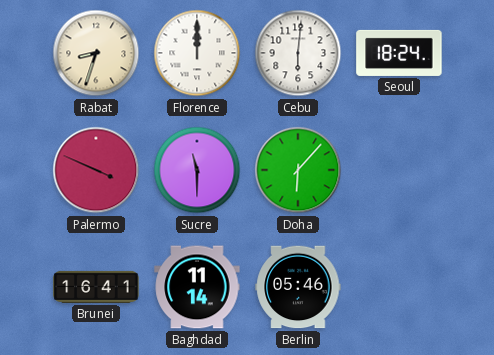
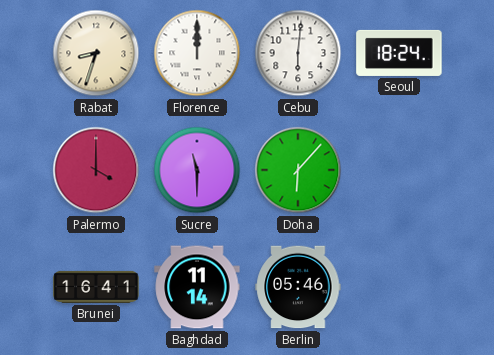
Palermo: 3:49 -> 4:00 (96, 170)
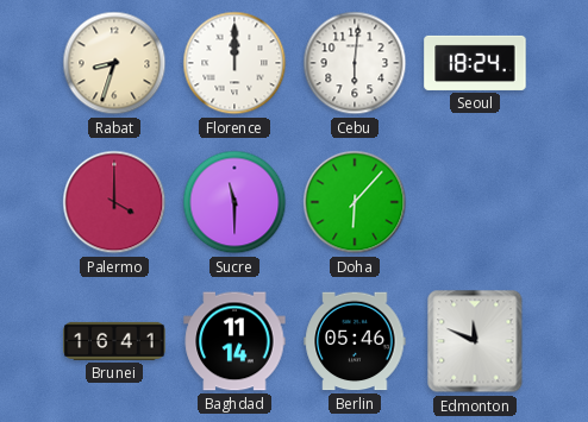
Edmonton: none -> 11:49 (475, 341)
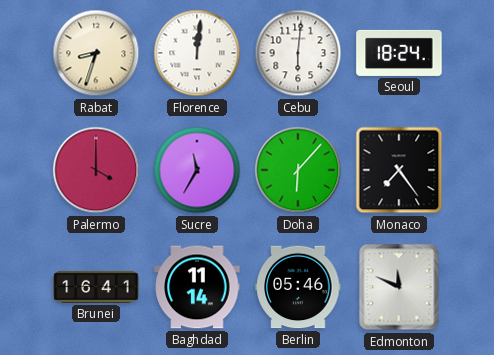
Florence: 12:00 -> 12:01 (197, 53)
Sucre: 11:30 -> 11:35 (197, 170)
Monaco: none -> 7:24 (399, 170)
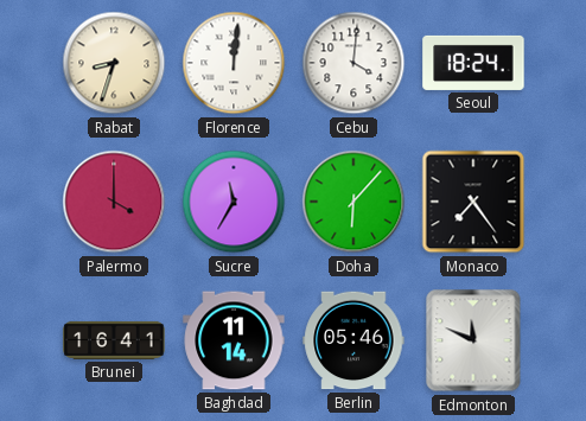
Cebu: 6:01 -> 4:01 (353, 63)
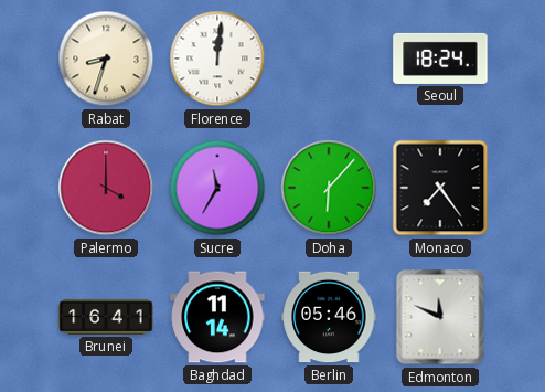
Cebu: 4:01 -> none (353, 63)
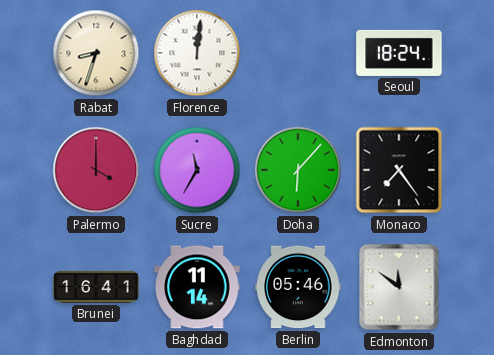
Edmonton: 11:49 -> 11:51 (399, 287)
